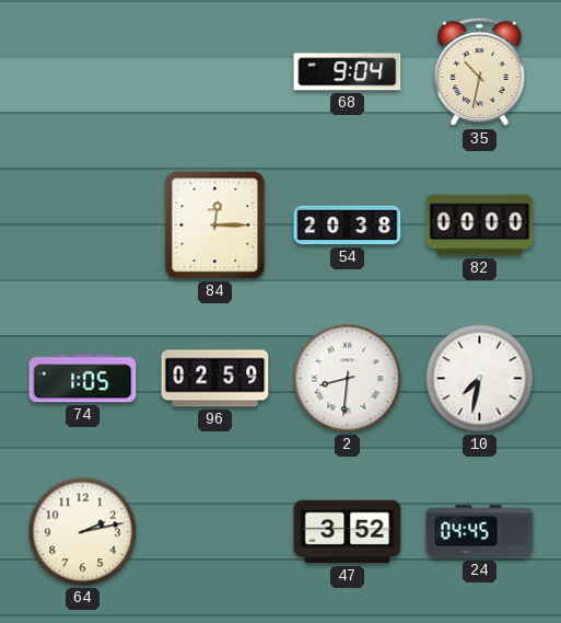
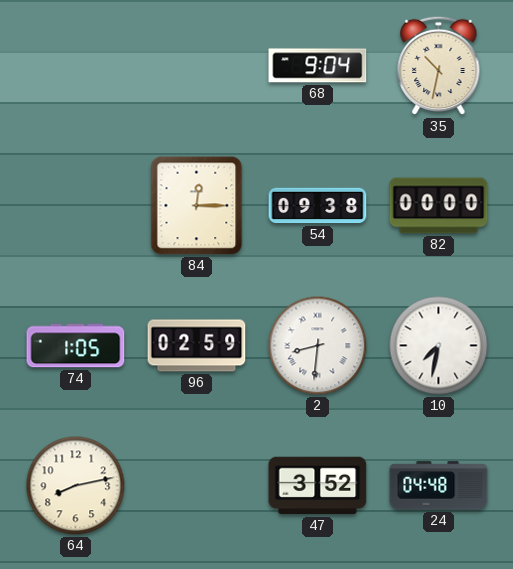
54: 20:38 -> 09:38 (318, 206)
64: 2:13 -> 8:13 (76, 486)
24: 04:45 -> 04:48 (439, 486)
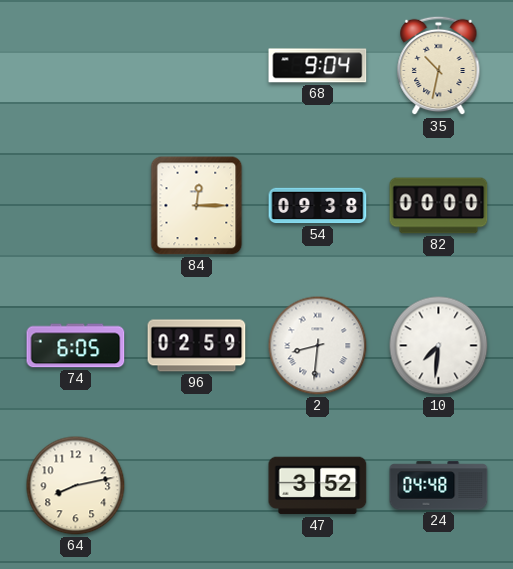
74: 1:05 -> 6:05 (76, 346)
10: 7:32 -> 7:31 (439, 346)
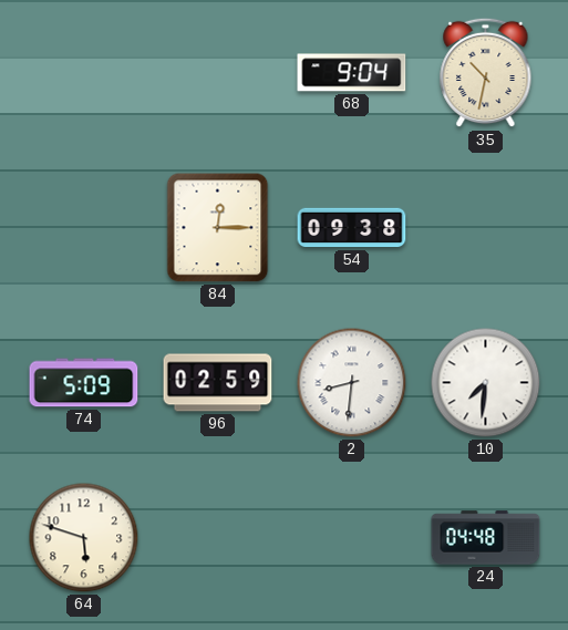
82: 00:00 -> none (439, 206)
74: 6:05 -> 5:09 (84, 383)
64: 8:13 -> 5:48 (84, 538)
47: 3:52 -> none (318, 486)
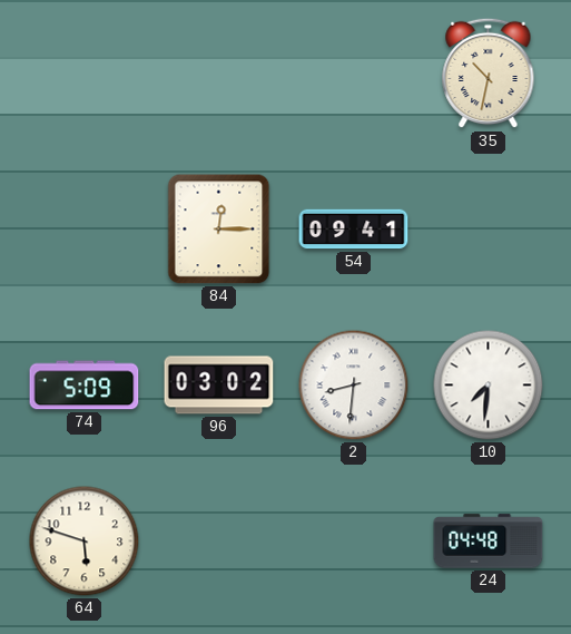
68: 9:04 -> none (352, 73)
54: 09:38 -> 09:41 (354, 230)
96: 02:59 -> 03:02 (219, 386)
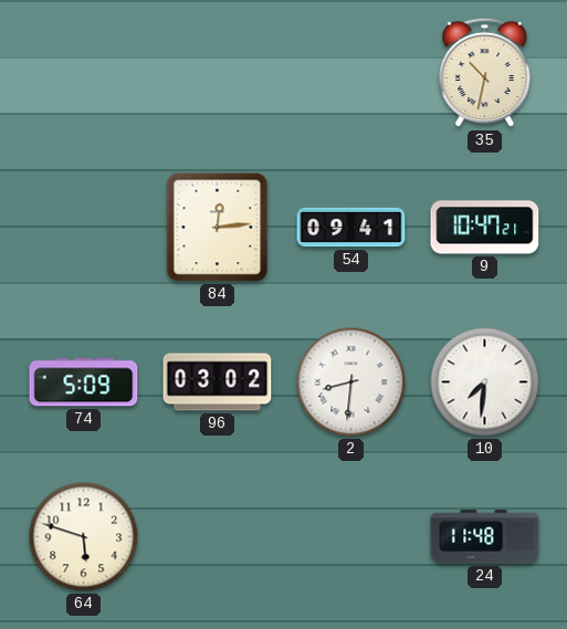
84: 12:15 -> 12:14 (218, 228)
9: none -> 10:47 (485, 228)
24: 04:48 -> 11:48 (485, 537)
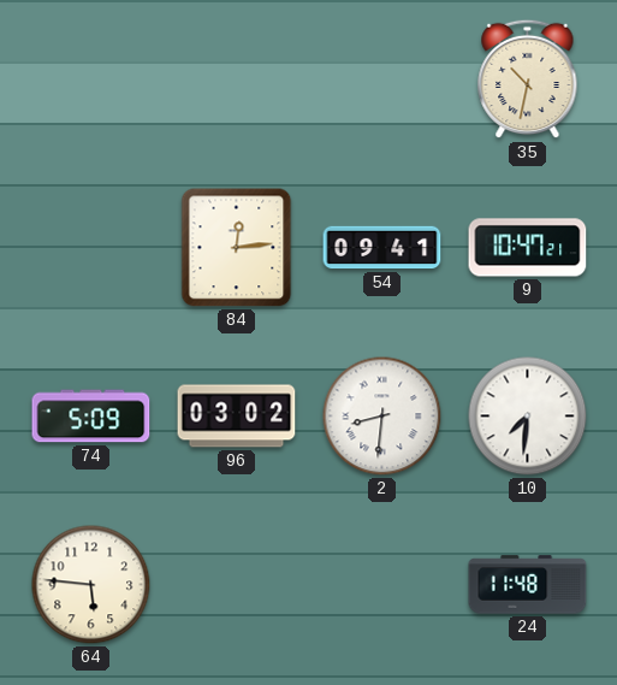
64: 5:48 -> 5:46 (91, 585)
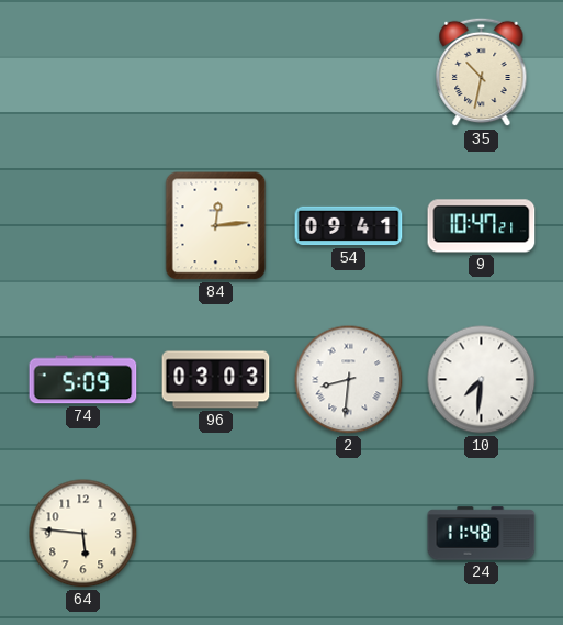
96: 03:02 -> 03:03 (216, 380)
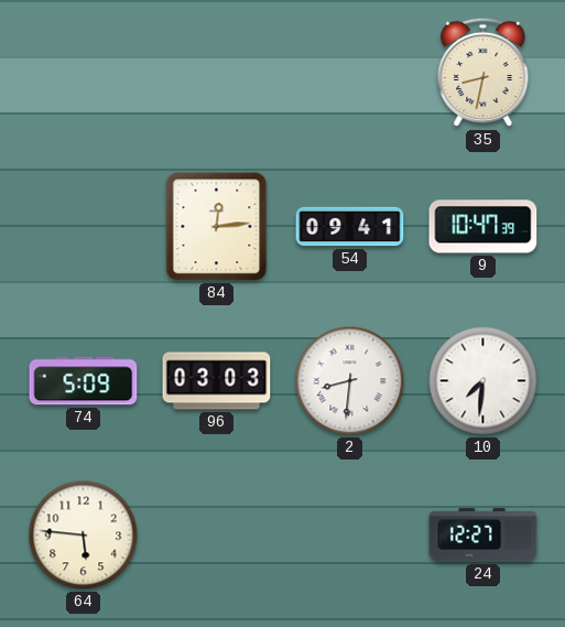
35: 10:32 -> 8:32 (483, 73)
9: 10:47:21 -> 10:47:39 (483, 227)
24: 11:48 -> 12:27 (483, 536)
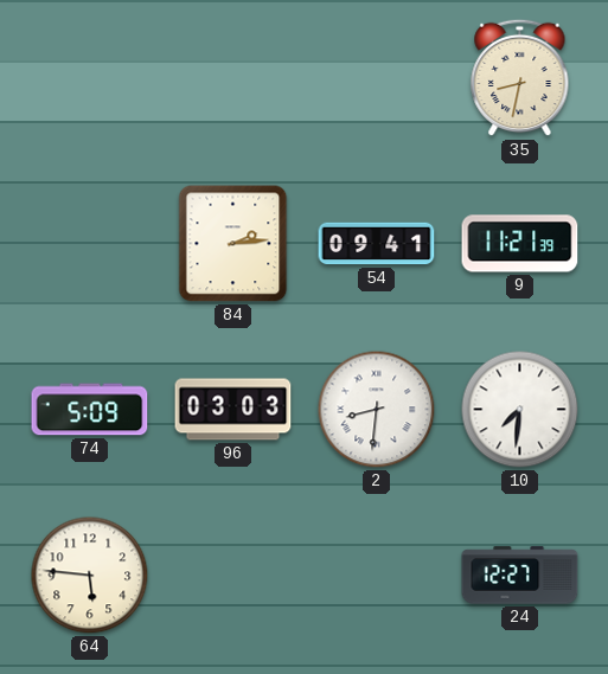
84: 12:14 -> 2:14 (233, 244)
9: 10:47 -> 11:21 (520, 244)
